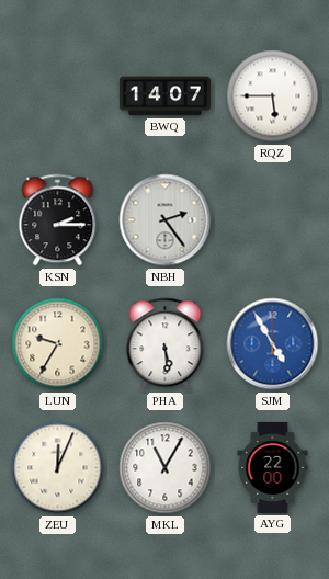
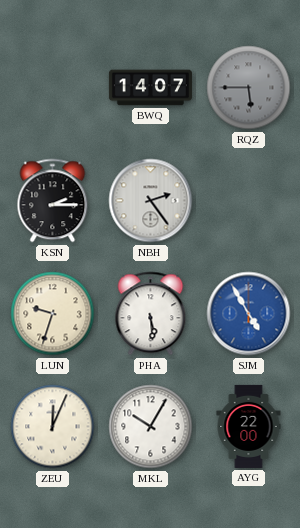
RQZ dial: white -> grey (249, 88)
LUN: 9:35 -> 9:33 (53, 314)
MKL: 11:05 -> 10:05 (151, 427)
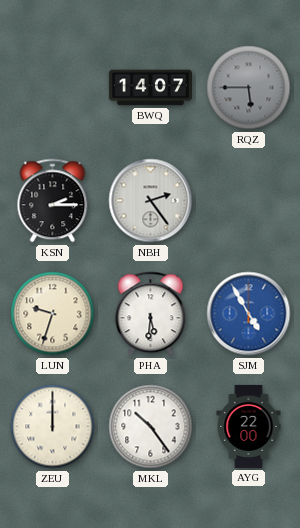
PHA: 5:29 -> 5:31 (151, 314)
ZEU: 12:04 -> 12:00 (53, 427)
MKL: 10:05 -> 10:24 (151, 427)
